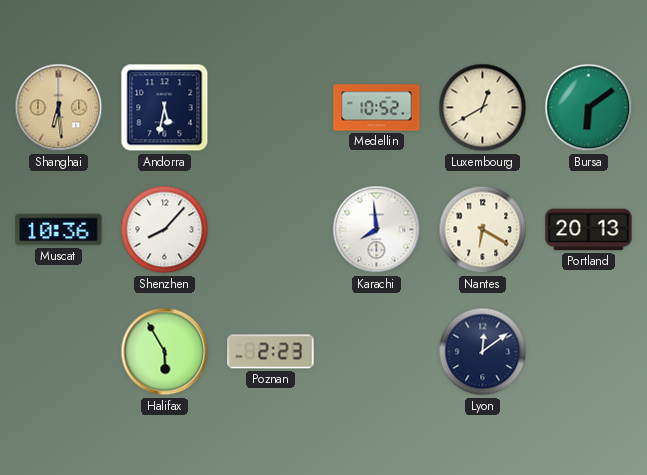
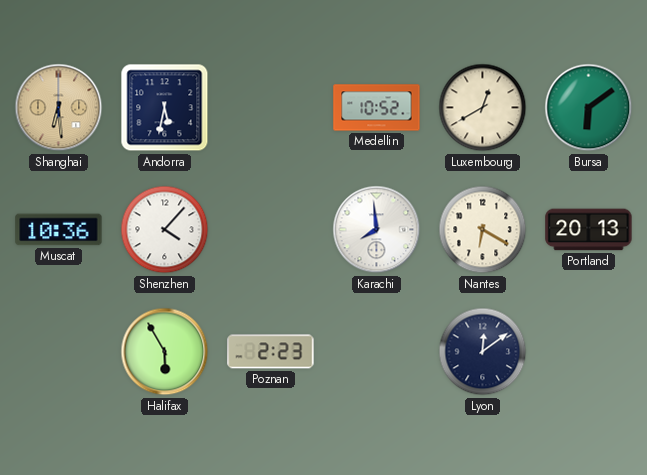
Shenzhen: 8:07 -> 4:07 (165, 230)
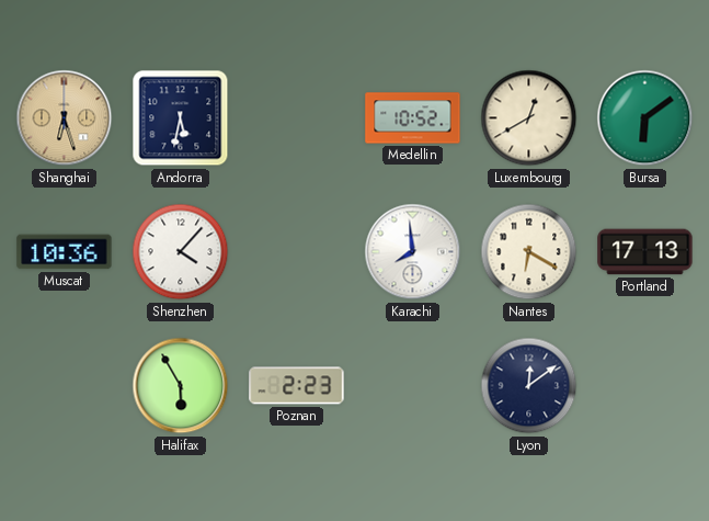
Shanghai: 6:29 -> 6:27 (65, 118)
Portland: 20:13 -> 17:13 (645, 252)
